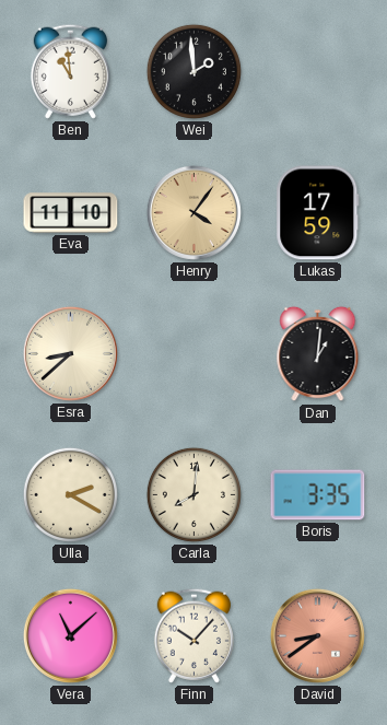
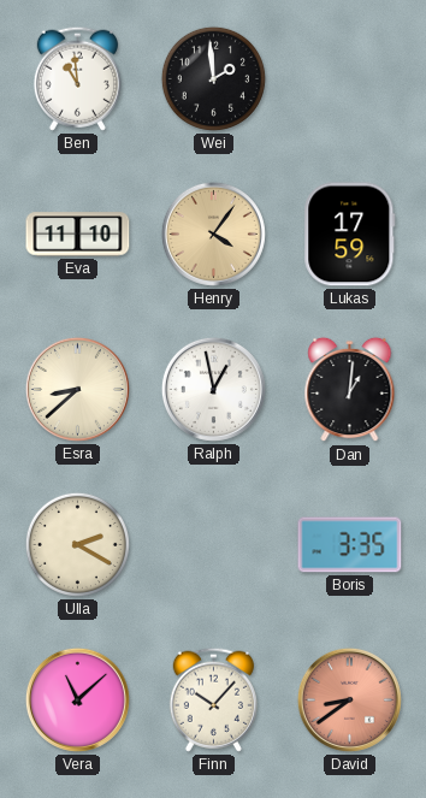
Ralph: none -> 12:58 (213, 389)
Carla: 8:01 -> none (193, 494)
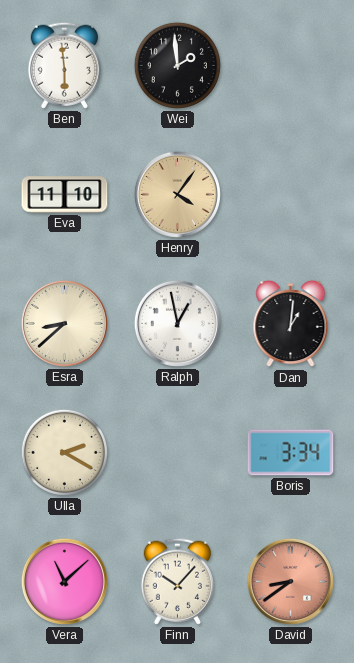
Ben: 10:59 -> 5:59 (64, 65)
Lukas: 17:59 -> none (350, 235)
Boris: 3:35 -> 3:34 (291, 453)
